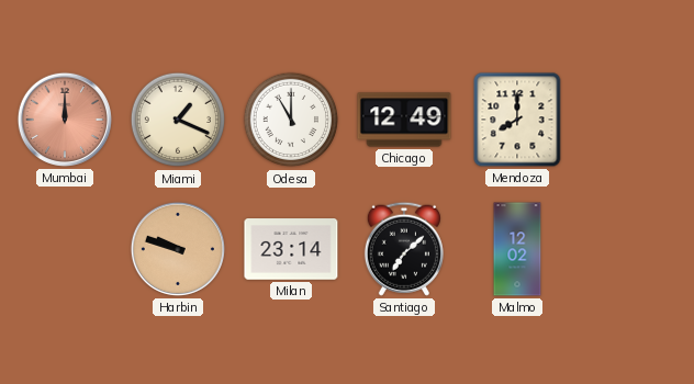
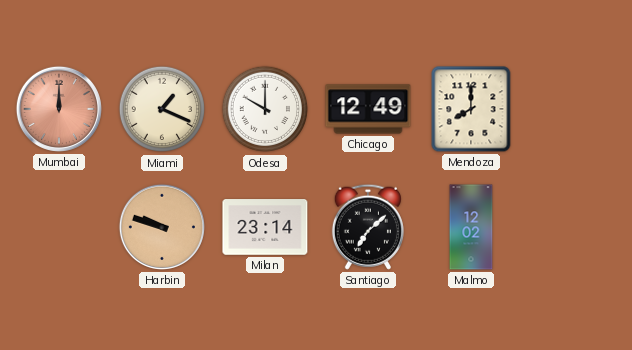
Odesa: 11:00 -> 10:00 (265, 109)
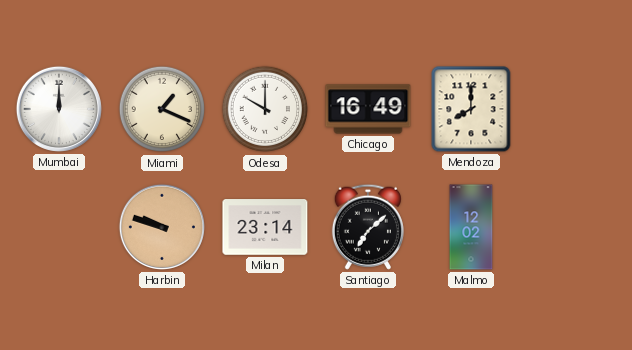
Mumbai dial: salmon -> white (59, 109)
Chicago: 12:49 -> 16:49 (368, 109)
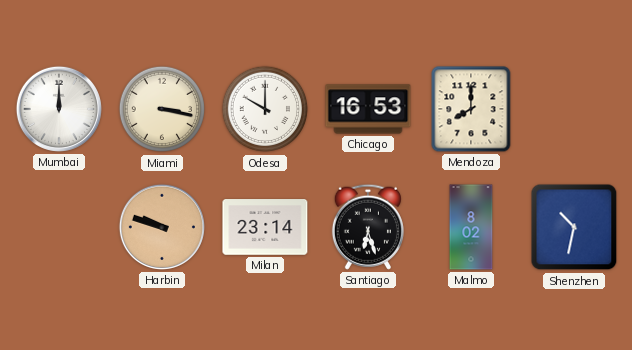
Miami: 1:19 -> 3:17 (162, 109)
Chicago: 16:49 -> 16:53 (368, 109)
Santiago: 7:08 -> 6:27 (368, 227)
Malmo: 12:02 -> 8:02 (471, 227)
Shenzhen: none -> 10:32 (574, 227)
